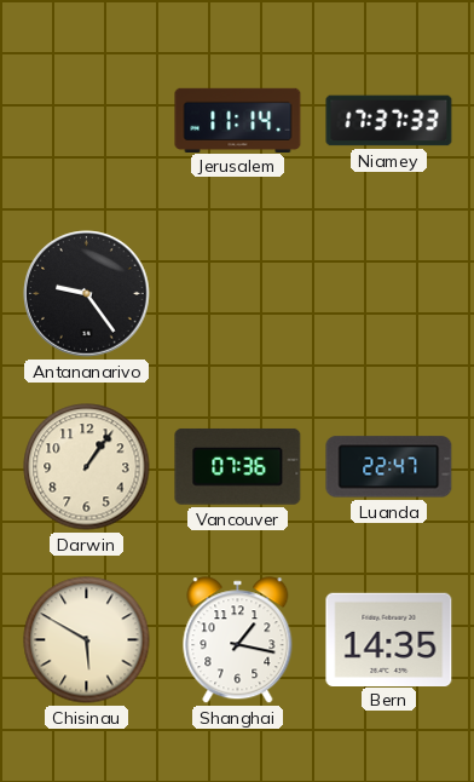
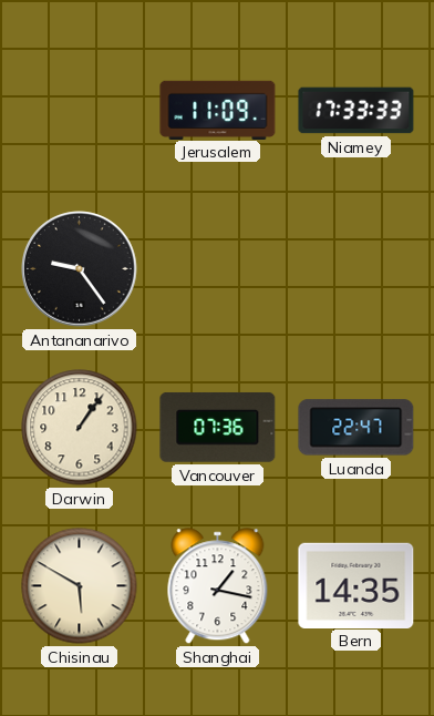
Jerusalem: 11:14 -> 11:09 (218, 110)
Niamey: 17:37 -> 17:33 (356, 111)
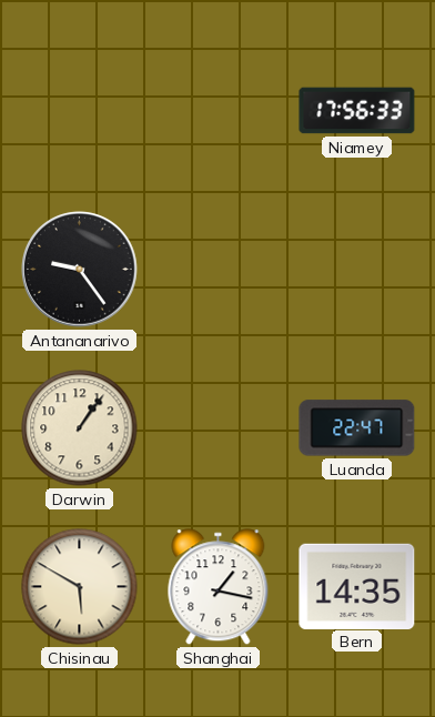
Jerusalem: 11:09 -> none (218, 110)
Niamey: 17:33 -> 17:56 (357, 111)
Vancouver: 07:36 -> none (218, 427)
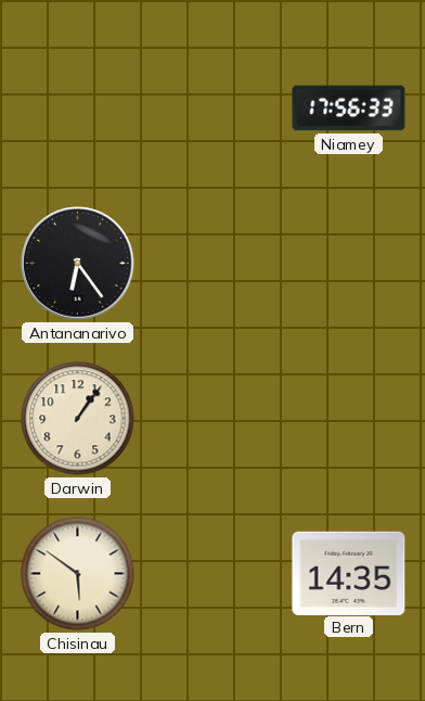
Antananarivo: 9:24 -> 6:24 (78, 264)
Luanda: 22:47 -> none (357, 428)
Chisinau: 5:50 -> 5:51 (78, 574)
Shanghai: 1:17 -> none (219, 587)
